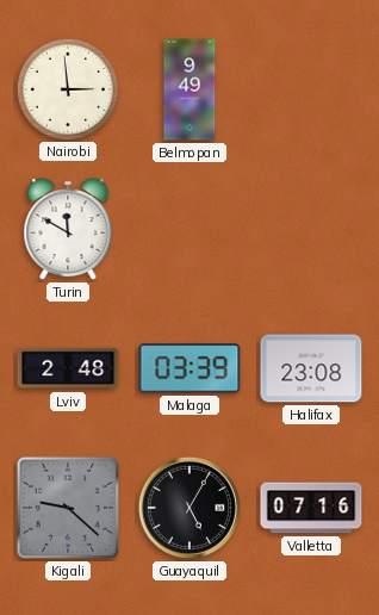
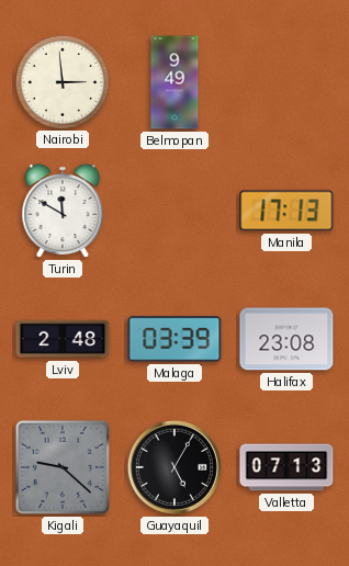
Manila: none -> 17:13 (286, 211)
Valletta: 07:16 -> 07:13 (286, 467)
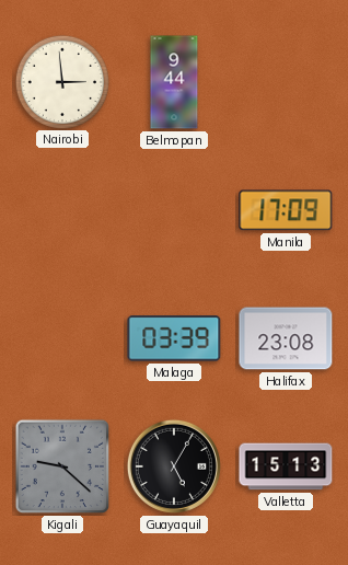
Belmopan: 9:49 -> 9:44 (174, 82)
Turin: 11:50 -> none (63, 211)
Manila: 17:13 -> 17:09 (286, 210)
Lviv: 2:48 -> none (63, 339)
Valletta: 07:13 -> 15:13 (286, 466)
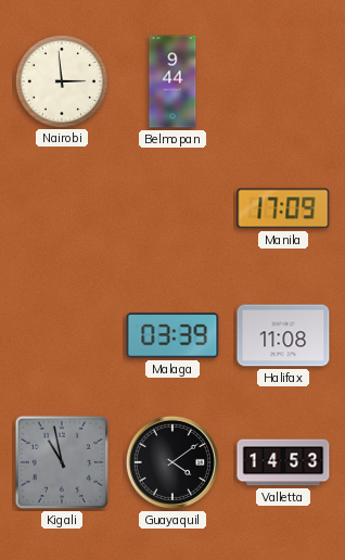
Halifax: 23:08 -> 11:08 (283, 335)
Kigali: 9:22 -> 10:58 (62, 462)
Guayaquil: 5:05 -> 4:09 (173, 462)
Valletta: 15:13 -> 14:53 (283, 462)
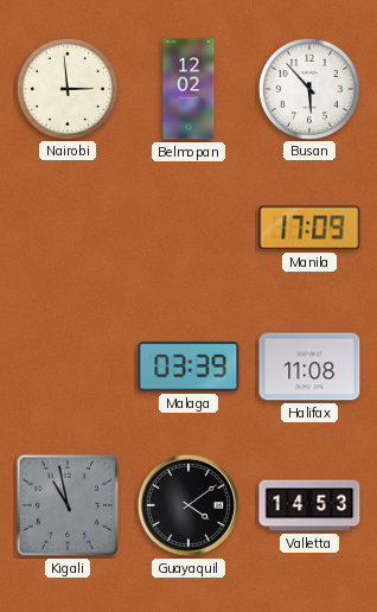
Belmopan: 9:44 -> 12:02 (188, 89)
Busan: none -> 5:53 (308, 88)
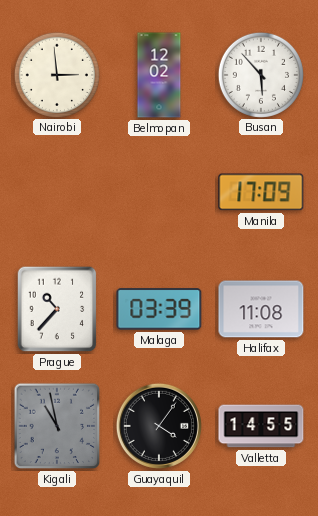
Prague: none -> 10:37 (57, 309)
Guayaquil: 4:09 -> 4:06 (159, 426)
Valletta: 14:53 -> 14:55 (261, 426)
